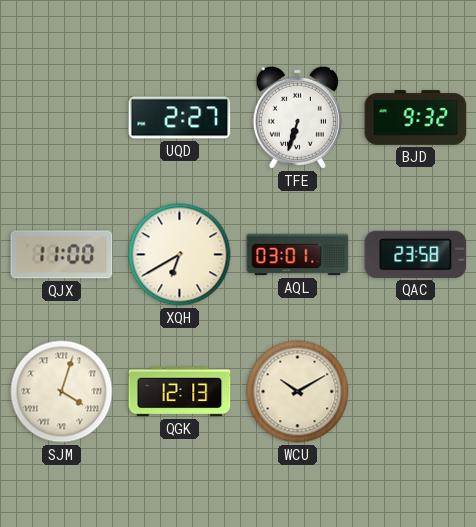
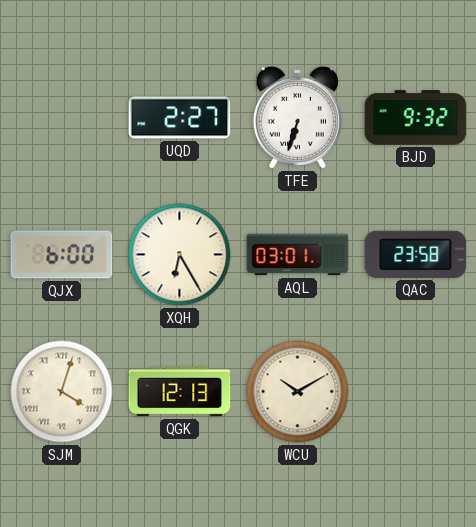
QJX: 11:00 -> 6:00 (62, 255)
XQH: 6:40 -> 6:25 (180, 255)
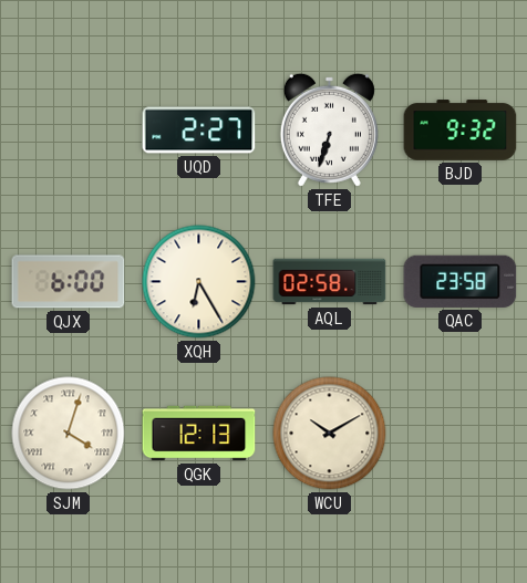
AQL: 03:01 -> 02:58 (330, 282)
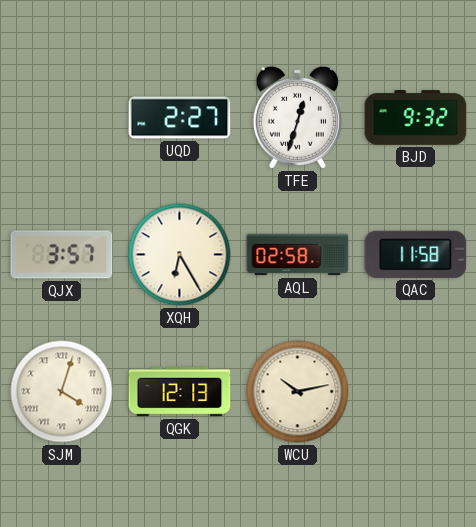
TFE: 6:33 -> 12:33 (297, 117)
QJX: 6:00 -> 3:57 (62, 255)
QAC: 23:58 -> 11:58 (416, 254)
WCU: 10:10 -> 10:13 (298, 392)
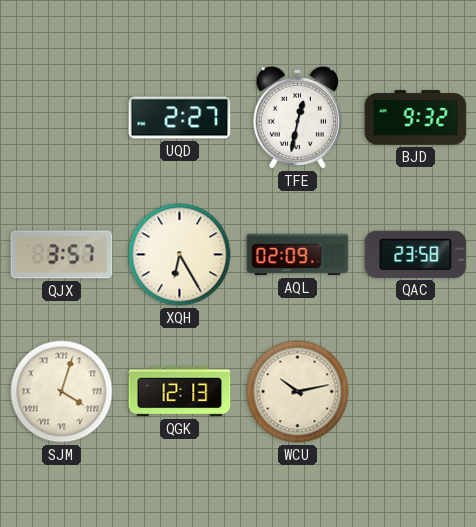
TFE: 12:33 -> 12:32 (297, 117)
AQL: 02:58 -> 02:09 (298, 255)
QAC: 11:58 -> 23:58 (416, 254)
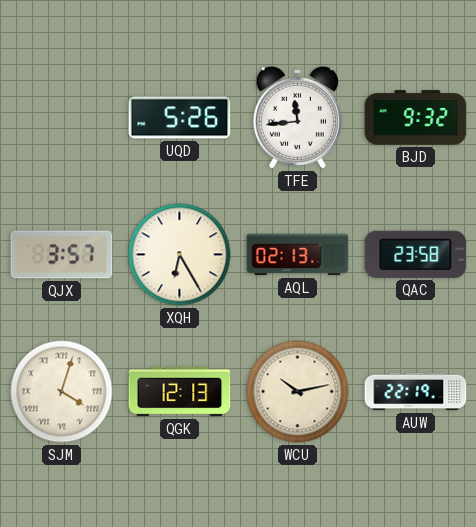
UQD: 2:27 -> 5:26 (180, 118)
TFE: 12:32 -> 11:44 (297, 117)
AQL: 02:09 -> 02:13 (298, 255)
AUW: none -> 22:19 (416, 392)
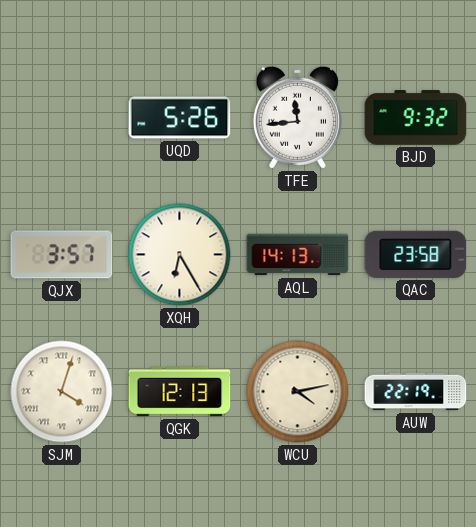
AQL: 02:13 -> 14:13 (298, 255)
WCU: 10:13 -> 4:13 (298, 392)
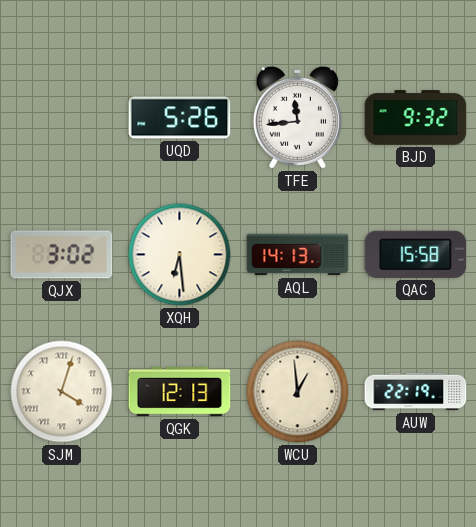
QJX: 3:57 -> 3:02 (62, 255)
XQH: 6:25 -> 6:29 (180, 255)
QAC: 23:58 -> 15:58 (416, 254)
WCU: 4:13 -> 12:59 (298, 392)
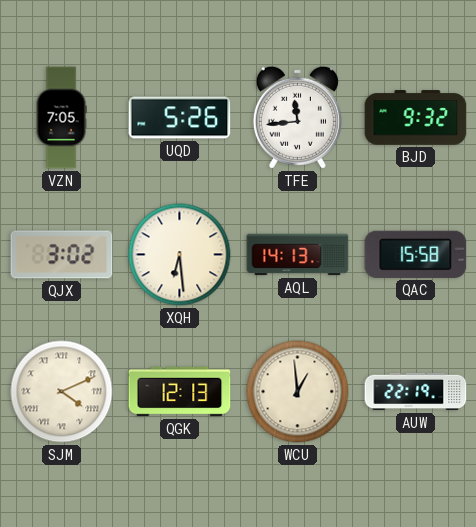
VZN: none -> 7:05 (61, 118)
SJM: 4:03 -> 4:11 (62, 392)
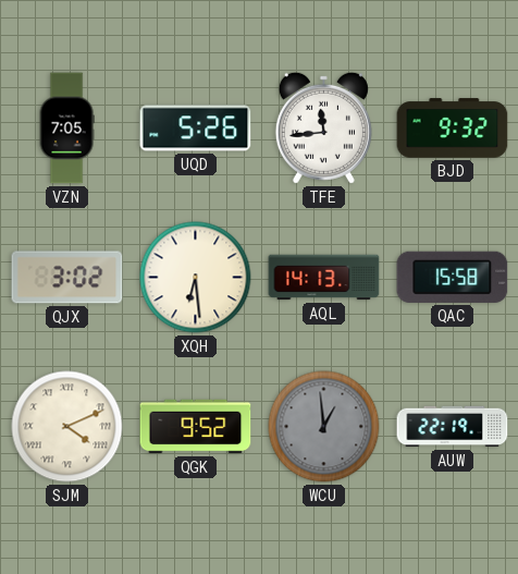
QGK: 12:13 -> 9:52 (196, 427)
WCU dial: cream -> grey (324, 427)
